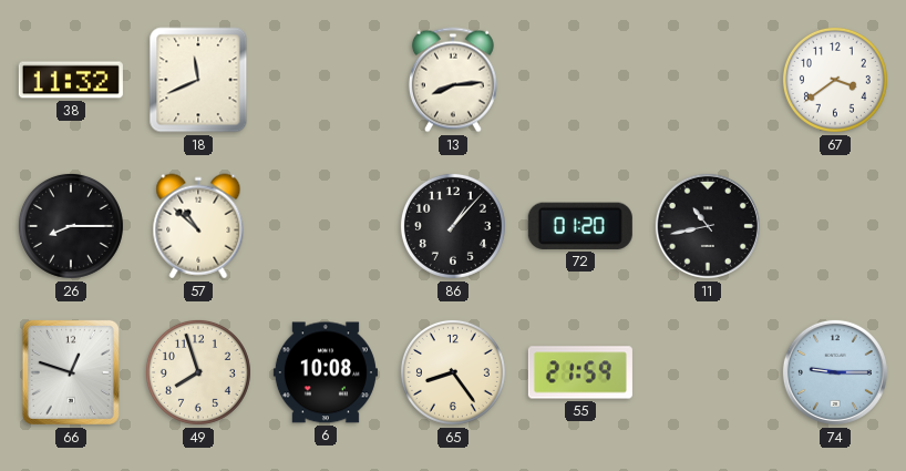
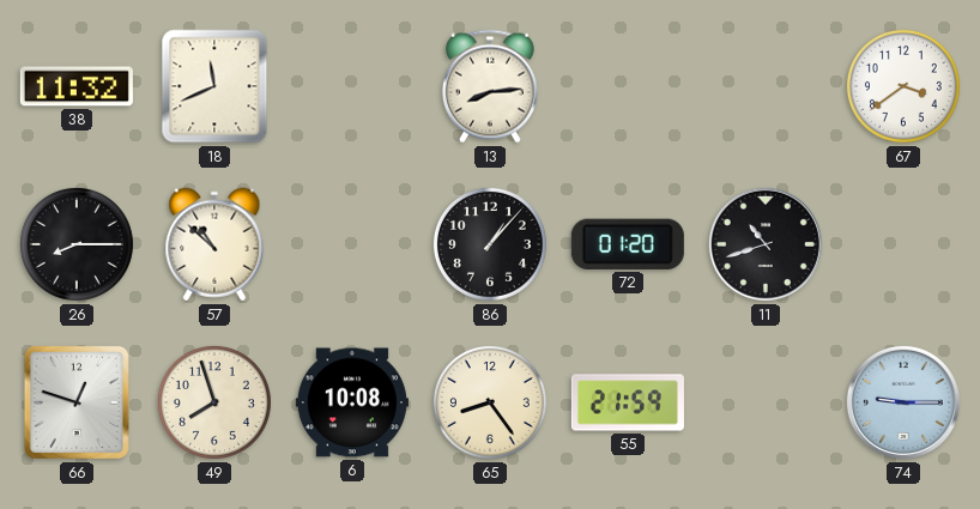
11: 10:43 -> 10:42 (766, 244)
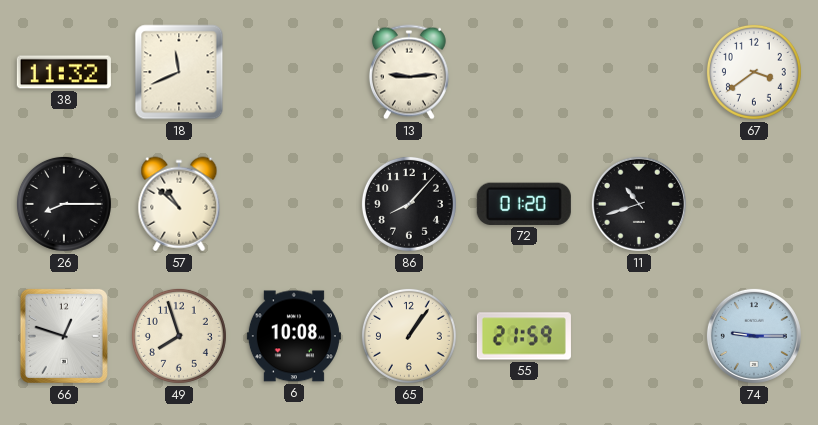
13: 8:14 -> 9:14 (409, 72)
86: 1:07 -> 8:07 (409, 204)
65: 8:24 -> 1:06 (409, 336)
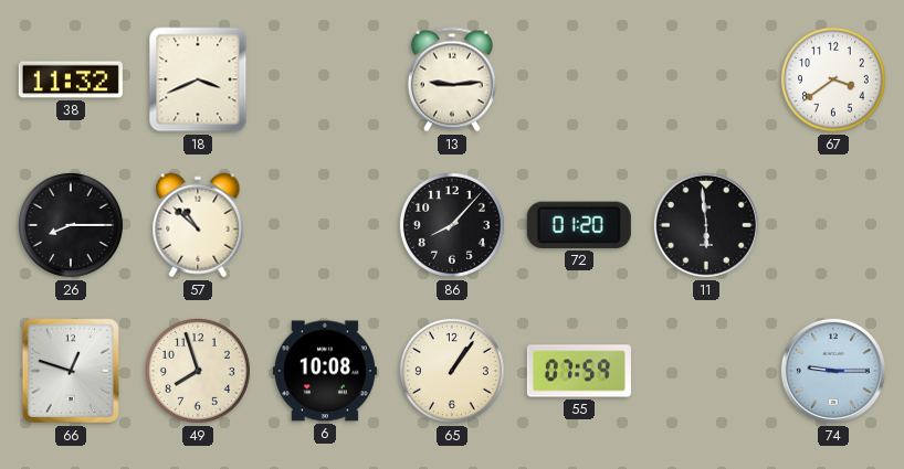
18: 11:41 -> 3:41 (198, 79)
11: 10:42 -> 5:59 (706, 225)
55: 21:59 -> 07:59 (579, 371)
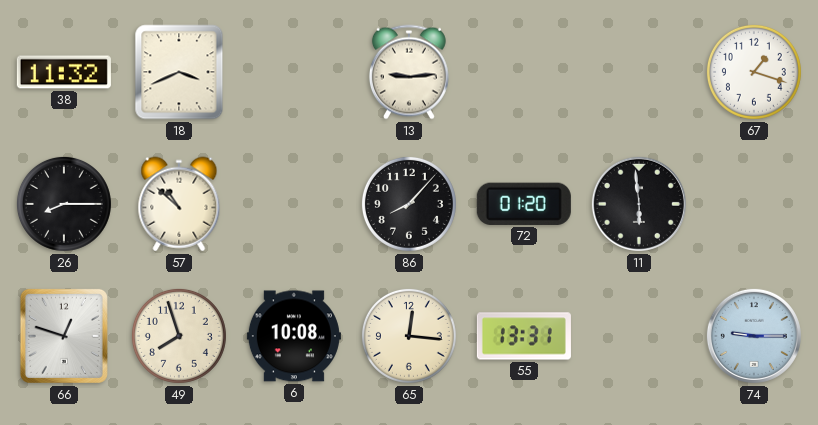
67: 3:39 -> 1:18 (754, 72)
65: 1:06 -> 12:16 (409, 336)
55: 07:59 -> 13:31 (524, 336)
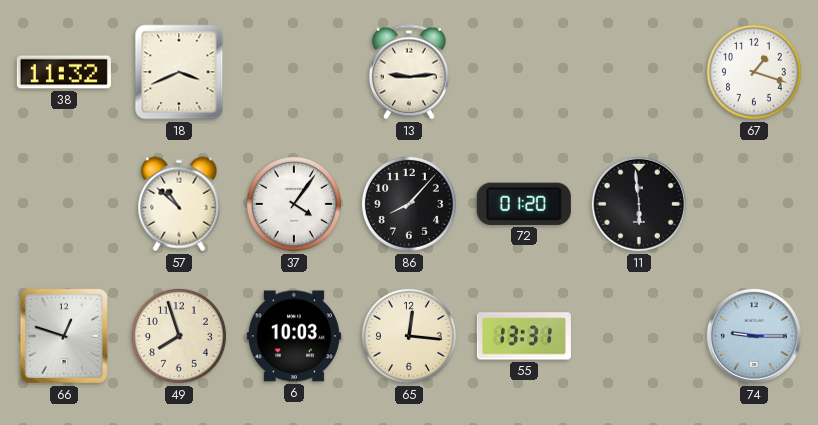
26: 8:15 -> none (64, 204)
37: none -> 4:06 (294, 204)
6: 10:08 -> 10:03 (294, 336)
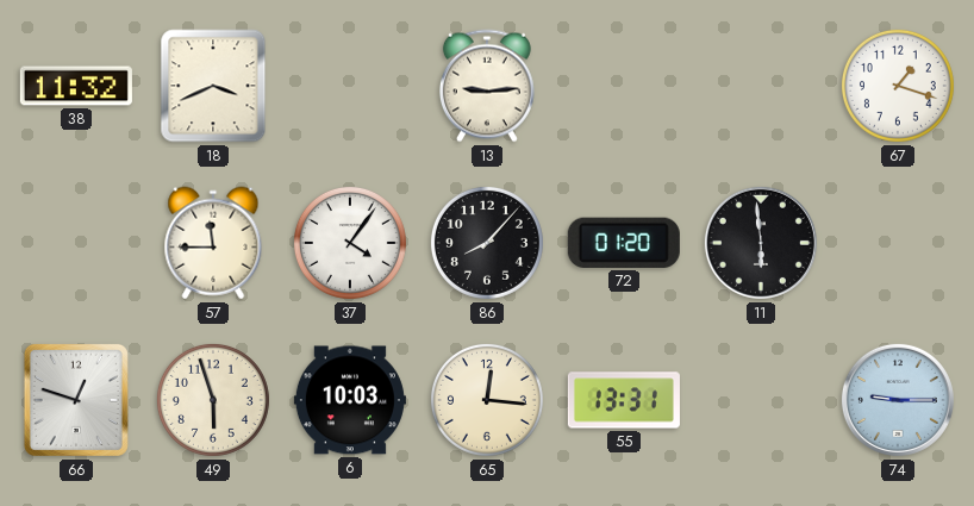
57: 10:52 -> 11:45 (213, 243)
49: 7:57 -> 5:57 (213, 400)
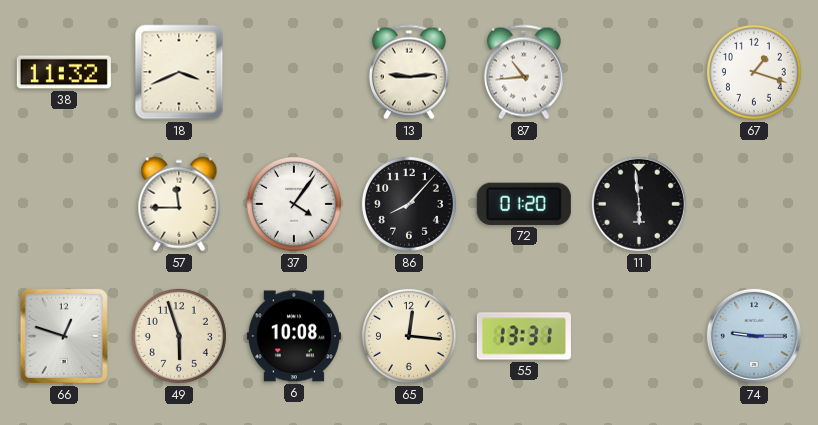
87: none -> 10:44 (524, 72)
6: 10:03 -> 10:08 (294, 336)
